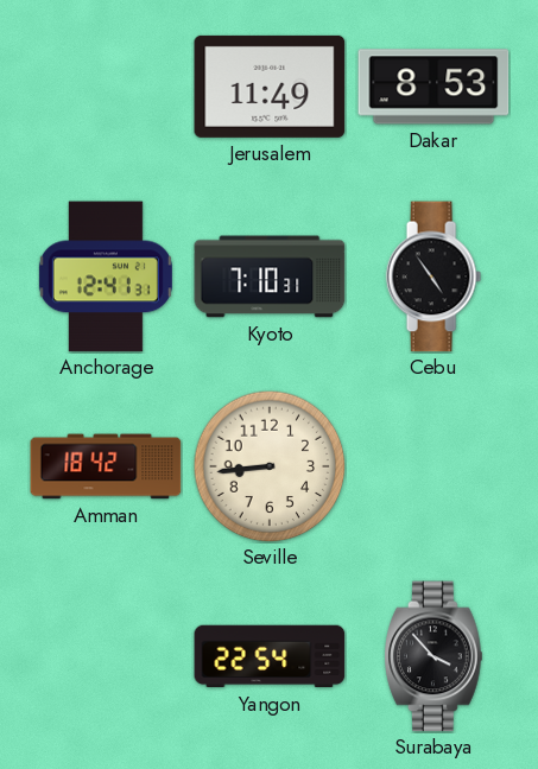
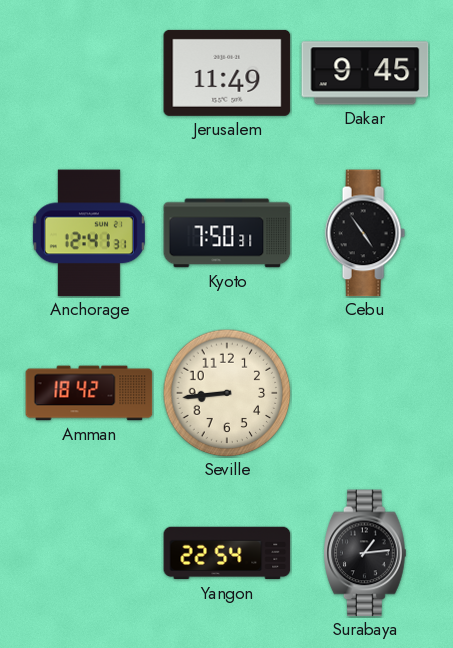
Dakar: 8:53 -> 9:45 (365, 73)
Kyoto: 7:10 -> 7:50 (227, 233)
Surabaya: 3:53 -> 1:14 (365, 553)
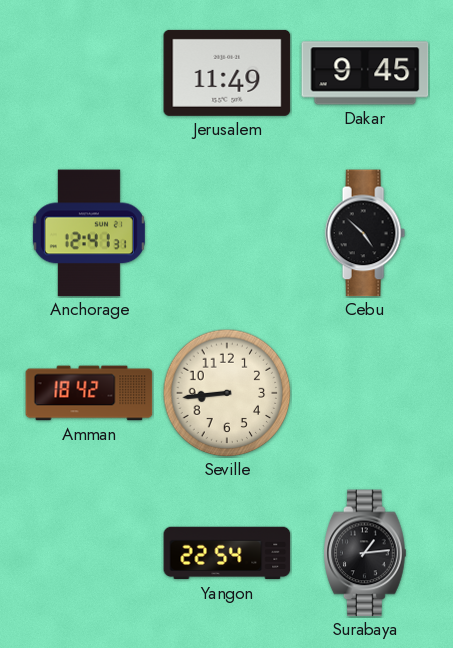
Kyoto: 7:50 -> none (227, 233)
Cebu: 4:54 -> 4:52 (365, 233)
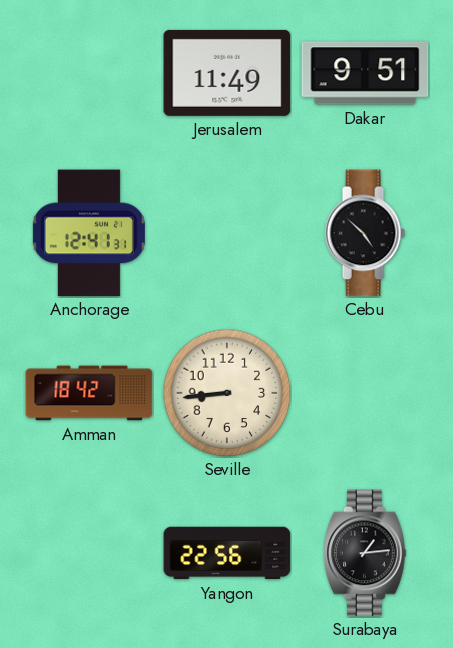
Dakar: 9:45 -> 9:51 (365, 73)
Yangon: 22:54 -> 22:56 (227, 553)
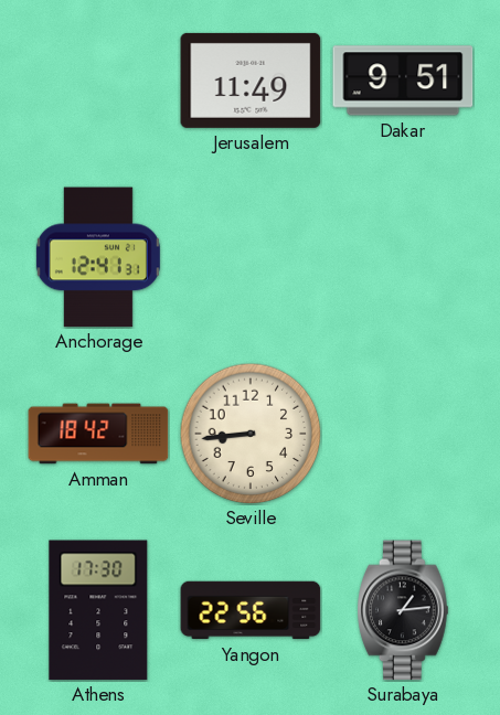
Cebu: 4:52 -> none (365, 233)
Athens: none -> 17:30 (98, 610)
